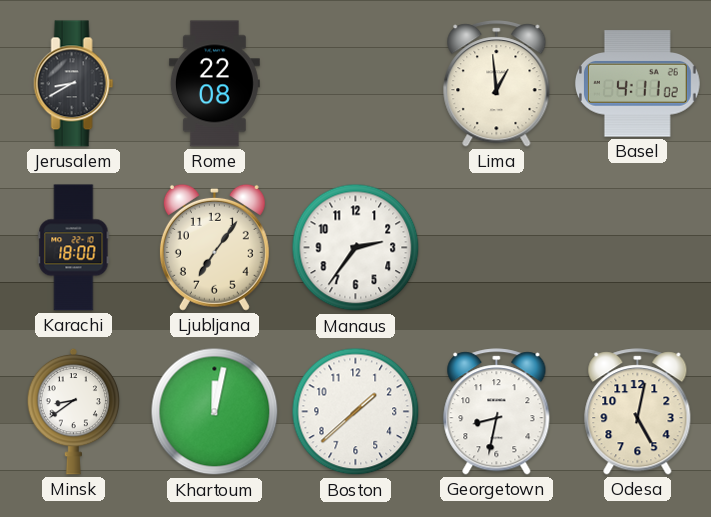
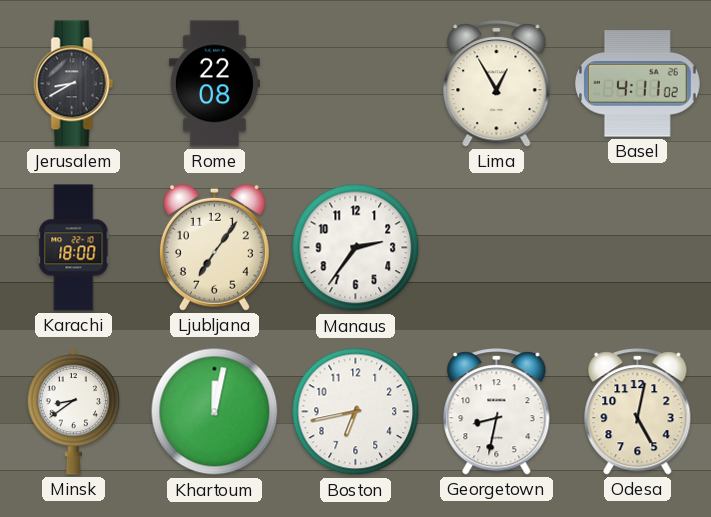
Lima: 12:59 -> 12:55 (497, 84)
Boston: 1:38 -> 6:43 (356, 412)
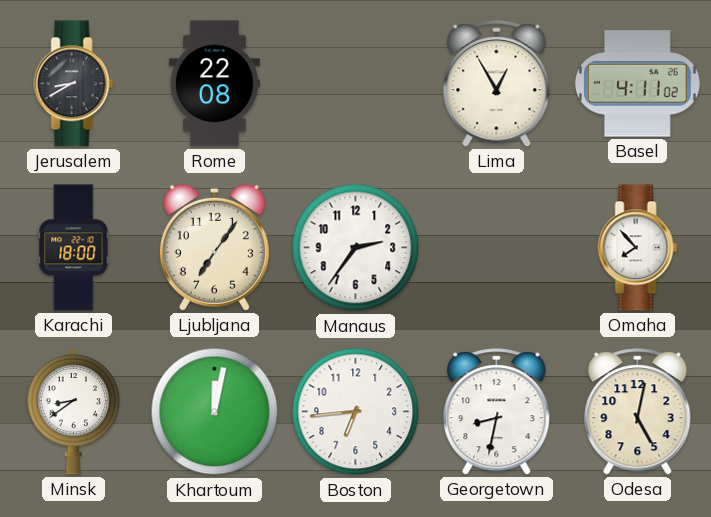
Omaha: none -> 7:53 (638, 248)
Boston: 6:43 -> 6:44 (356, 412)
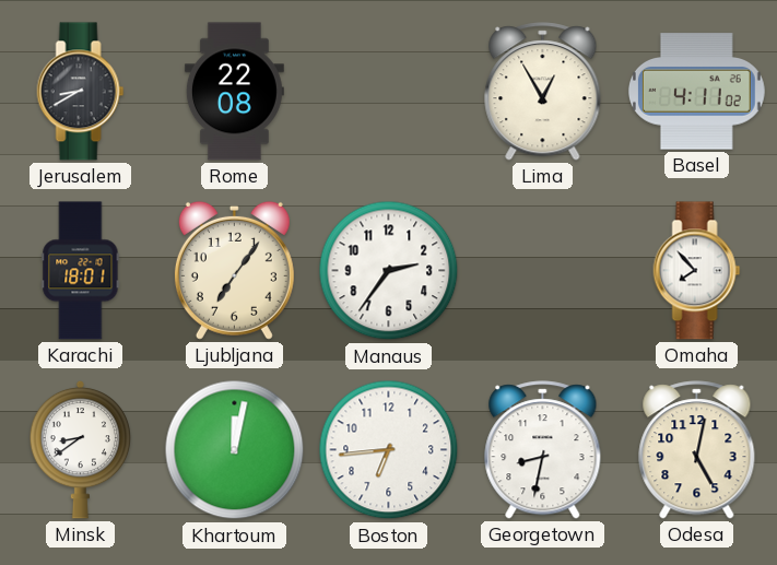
Karachi: 18:00 -> 18:01 (81, 271)
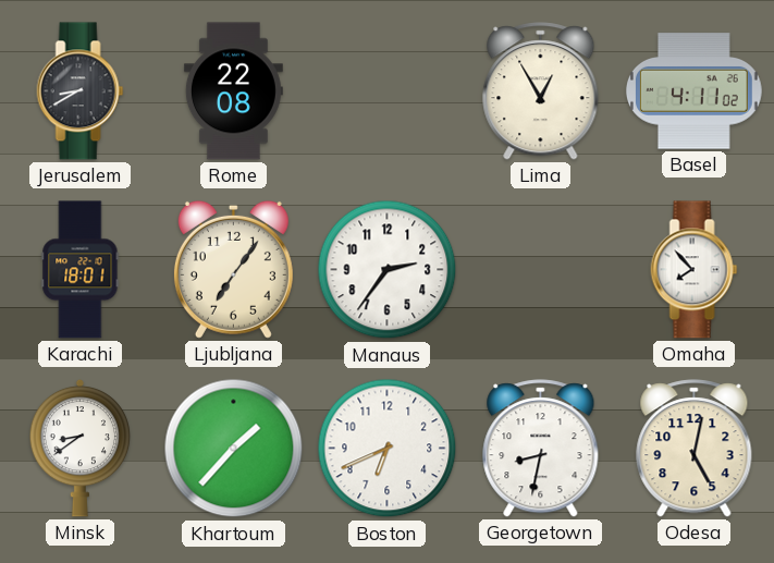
Khartoum: 12:02 -> 1:37 (234, 449)
Boston: 6:44 -> 6:41 (388, 449)
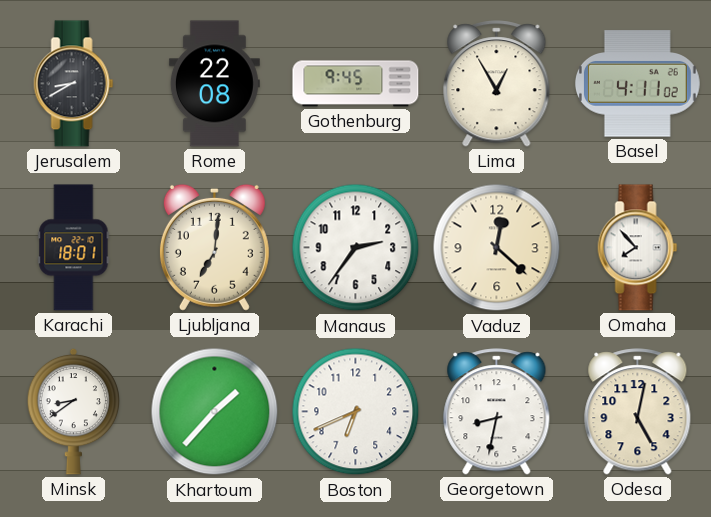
Gothenburg: none -> 9:45 (356, 84)
Ljubljana: 7:06 -> 7:01 (214, 247)
Vaduz: none -> 12:22 (497, 248)
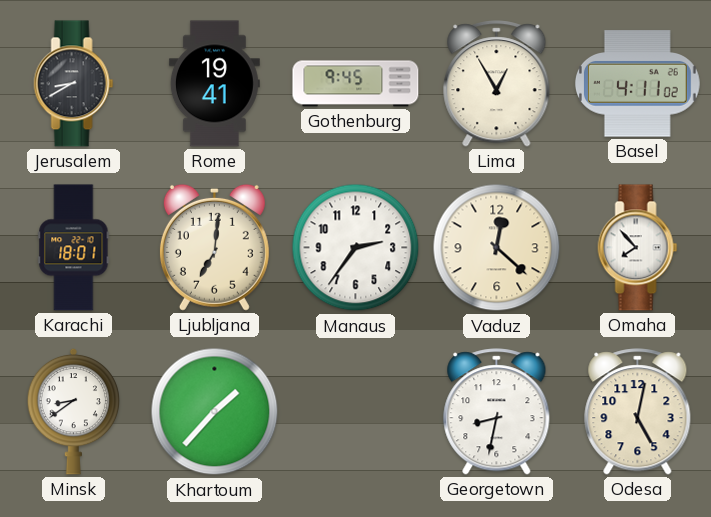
Rome: 22:08 -> 19:41 (214, 84)
Boston: 6:41 -> none (356, 412)
